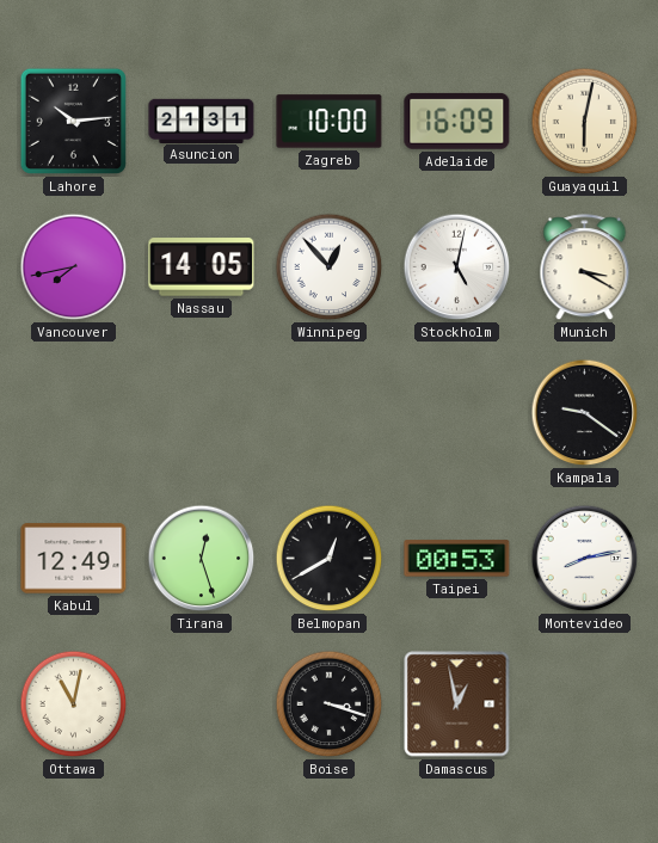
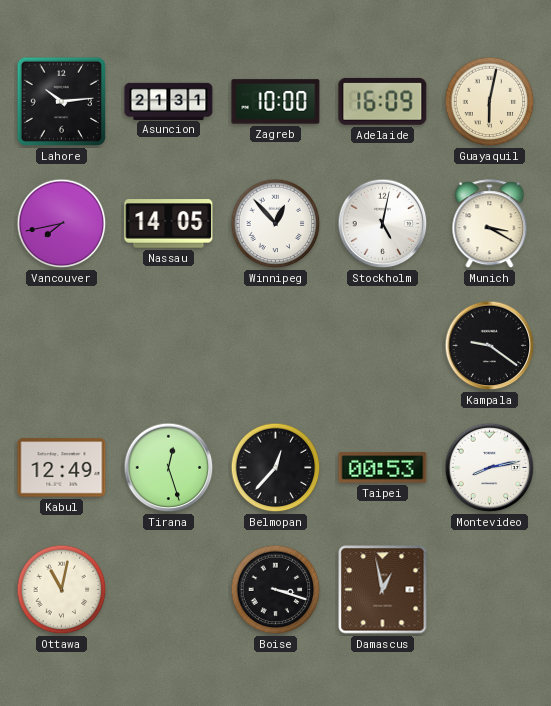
Belmopan: 12:40 -> 12:37 (276, 468)
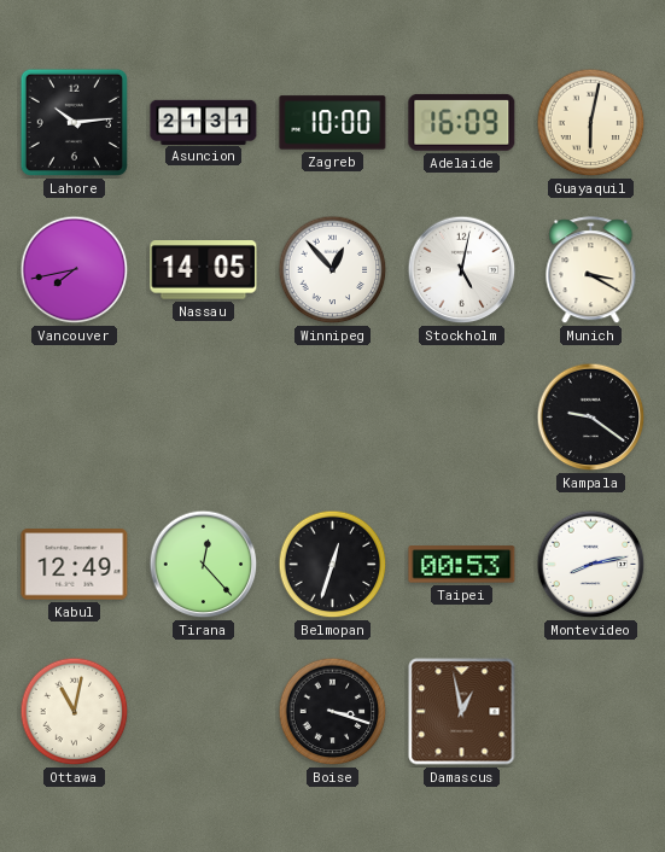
Tirana: 12:27 -> 12:23 (204, 565)
Belmopan: 12:37 -> 12:33 (333, 565)
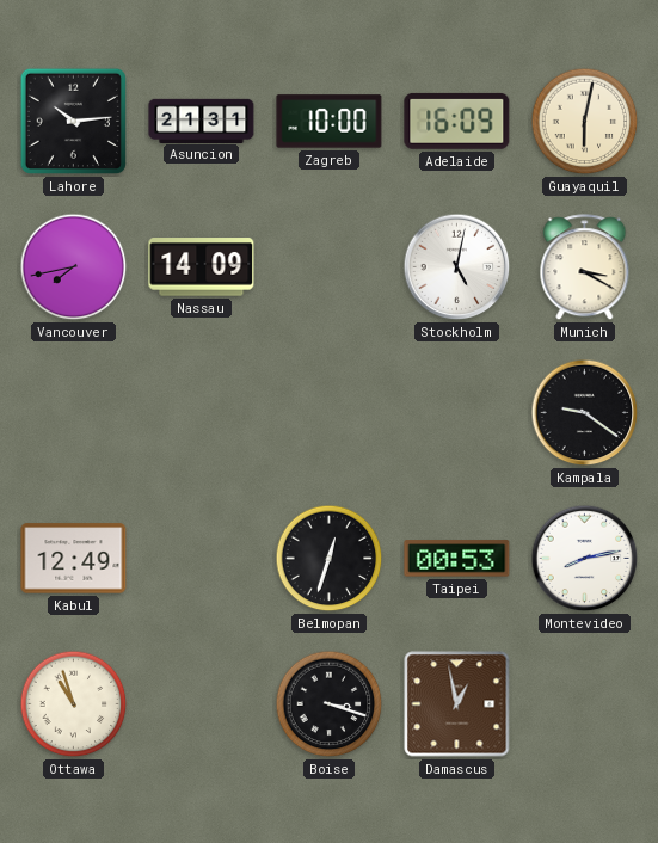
Nassau: 14:05 -> 14:09 (202, 267)
Winnipeg: 12:53 -> none (333, 270)
Tirana: 12:23 -> none (204, 565)
Ottawa: 11:02 -> 10:57 (74, 704)
